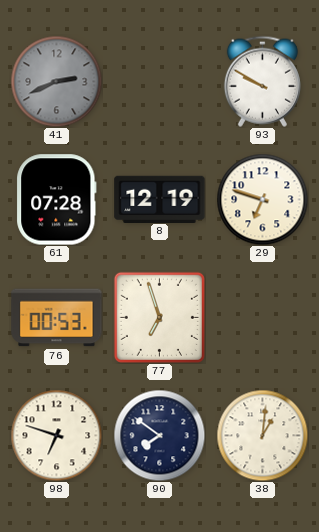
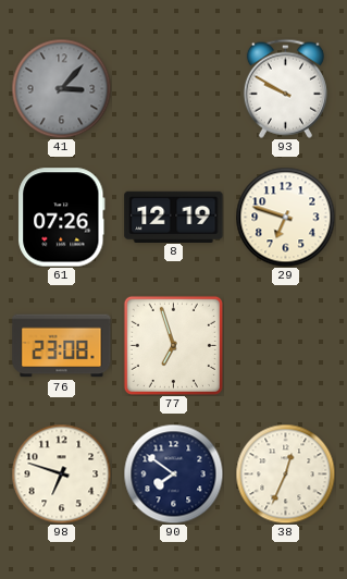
41: 2:41 -> 3:07 (61, 88)
61: 07:28 -> 07:26 (62, 218)
76: 00:53 -> 23:08 (62, 346)
38: 1:01 -> 12:34 (285, 473)
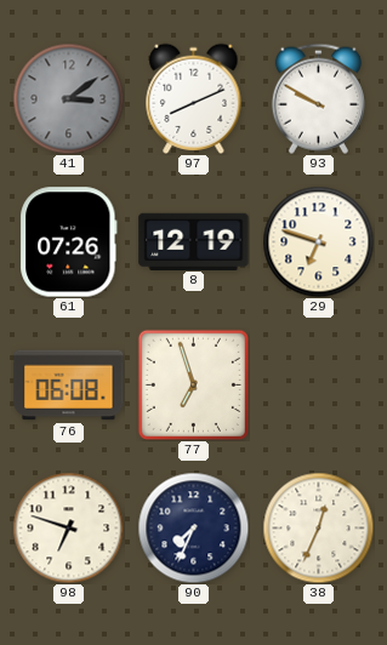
41: 3:07 -> 3:09 (68, 98)
97: none -> 8:11 (194, 98)
76: 23:08 -> 06:08 (69, 386)
90: 7:51 -> 7:34 (193, 527)
